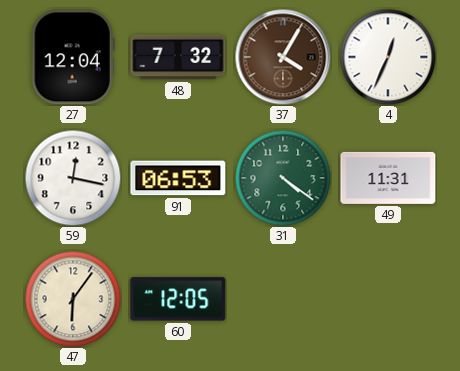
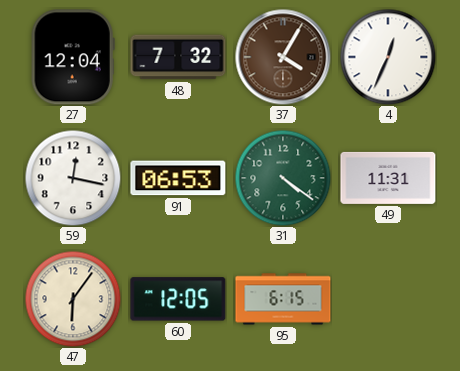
95: none -> 6:15 (283, 299)
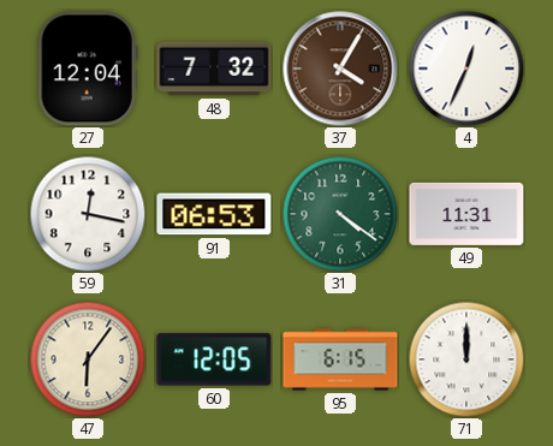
71: none -> 12:00 (466, 359)
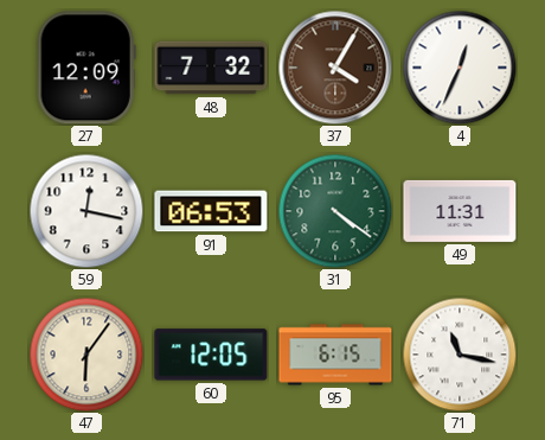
27: 12:04 -> 12:09 (86, 68)
71: 12:00 -> 11:17 (460, 355)
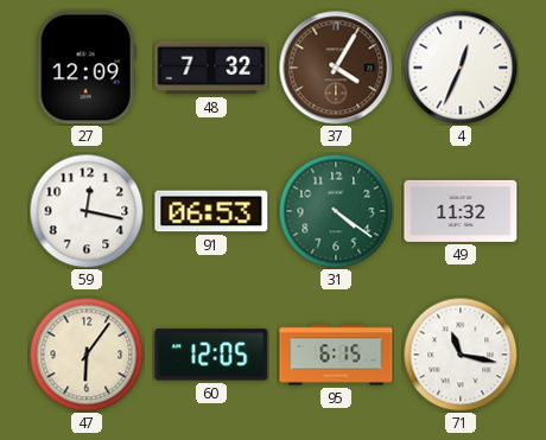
49: 11:31 -> 11:32 (461, 211)
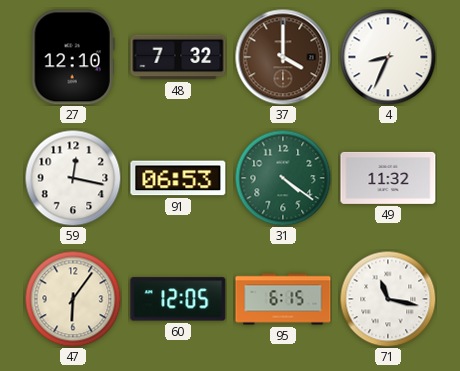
27: 12:09 -> 12:10 (73, 57)
37: 4:05 -> 4:00 (283, 57)
4: 12:34 -> 8:34 (388, 57)
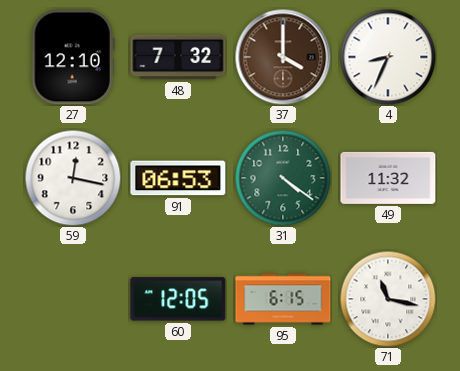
47: 6:06 -> none (73, 299)
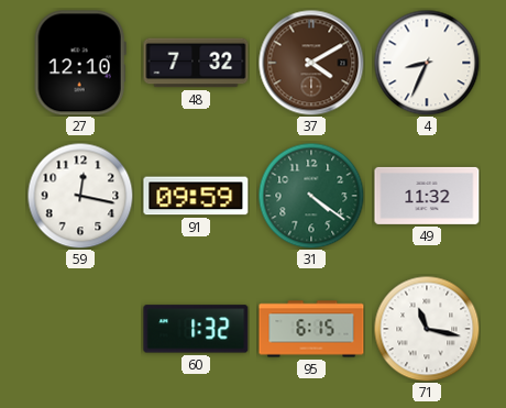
37: 4:00 -> 4:10 (311, 63)
91: 06:53 -> 09:59 (196, 196)
60: 12:05 -> 1:32 (196, 329)
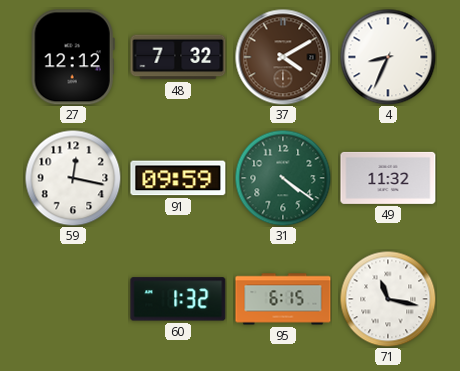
27: 12:10 -> 12:12 (73, 57)
